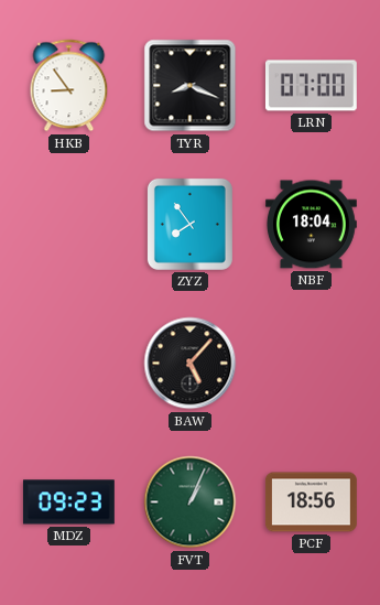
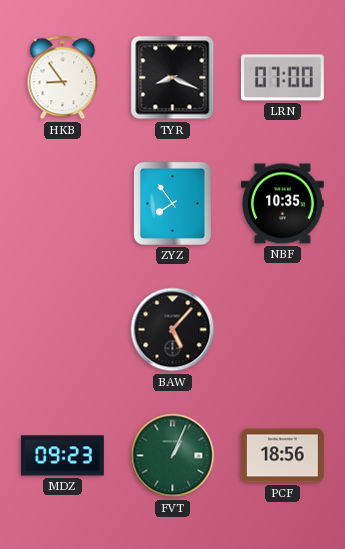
NBF: 18:04 -> 10:35 (282, 204)
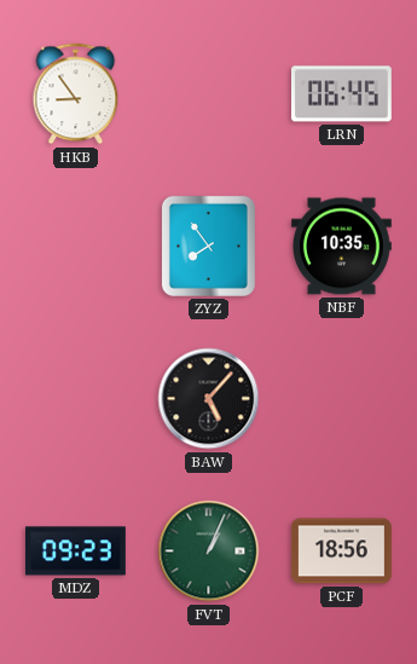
TYR: 8:19 -> none (173, 78)
LRN: 07:00 -> 06:45 (341, 94)
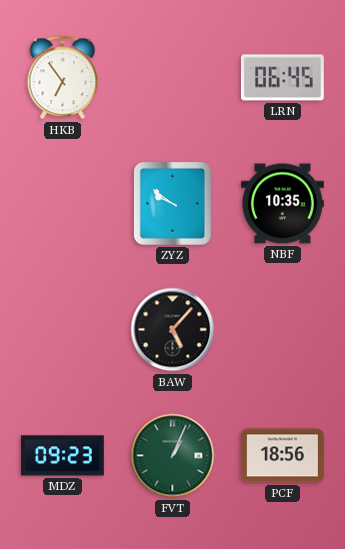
HKB: 8:54 -> 6:54 (63, 78)
ZYZ: 7:54 -> 9:51 (172, 203)
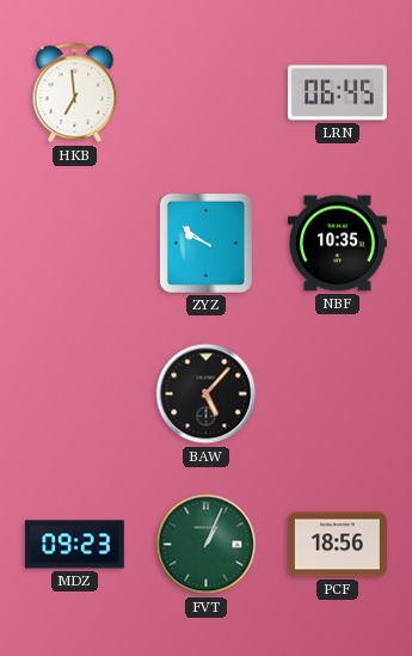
HKB: 6:54 -> 6:59 (75, 93)
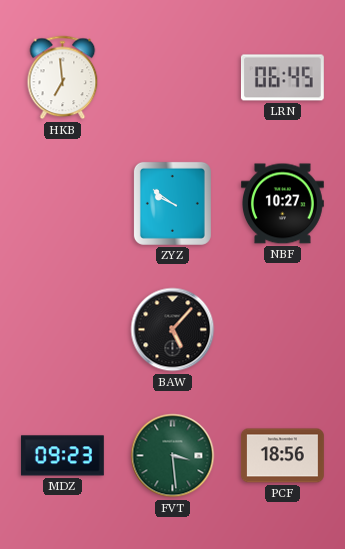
NBF: 10:35 -> 10:27 (282, 204)
FVT: 1:04 -> 3:29 (173, 456)
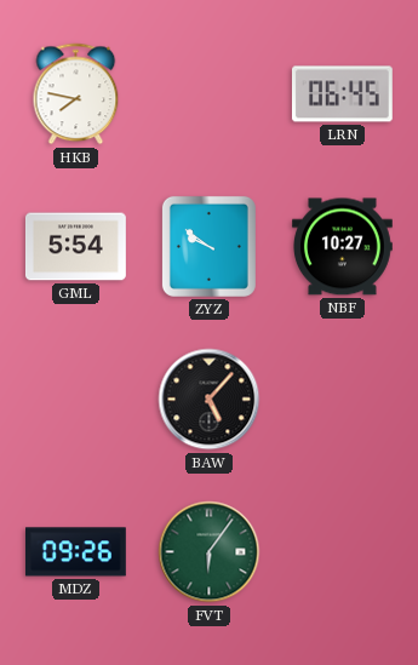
HKB: 6:59 -> 7:47 (76, 94)
GML: none -> 5:54 (76, 247)
MDZ: 09:23 -> 09:26 (75, 552)
FVT: 3:29 -> 6:06 (210, 552)
PCF: 18:56 -> none (282, 456)
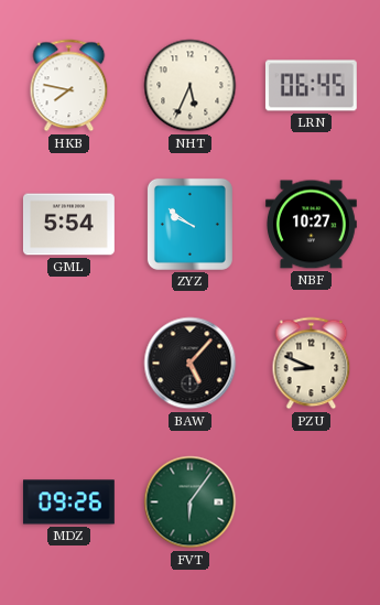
NHT: none -> 5:34 (191, 86)
PZU: none -> 8:49 (312, 364)
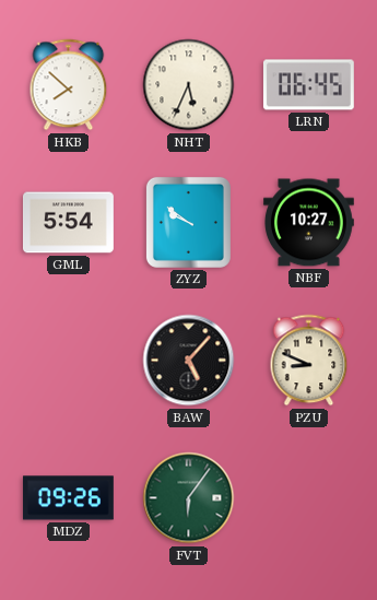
HKB: 7:47 -> 7:52 (69, 85)
